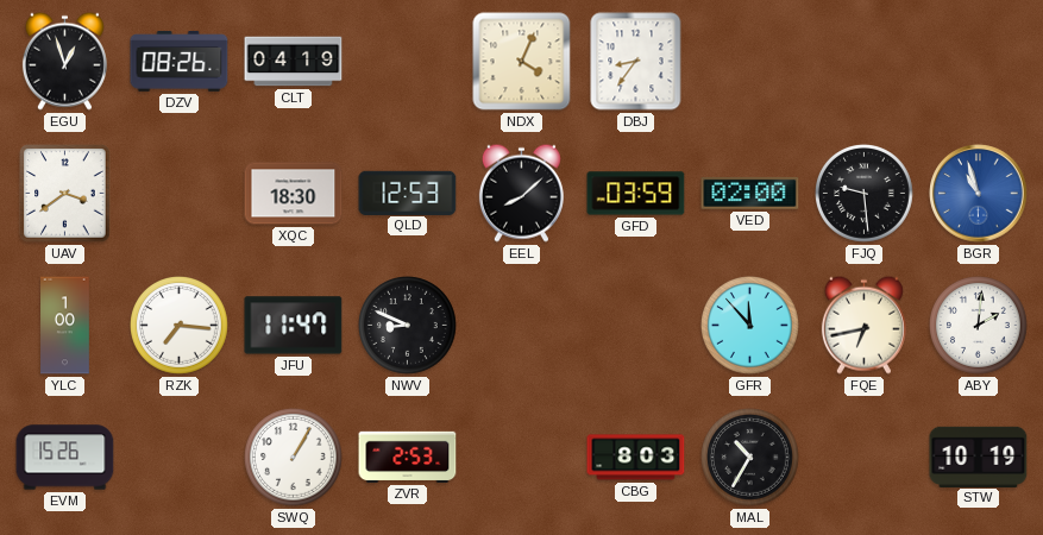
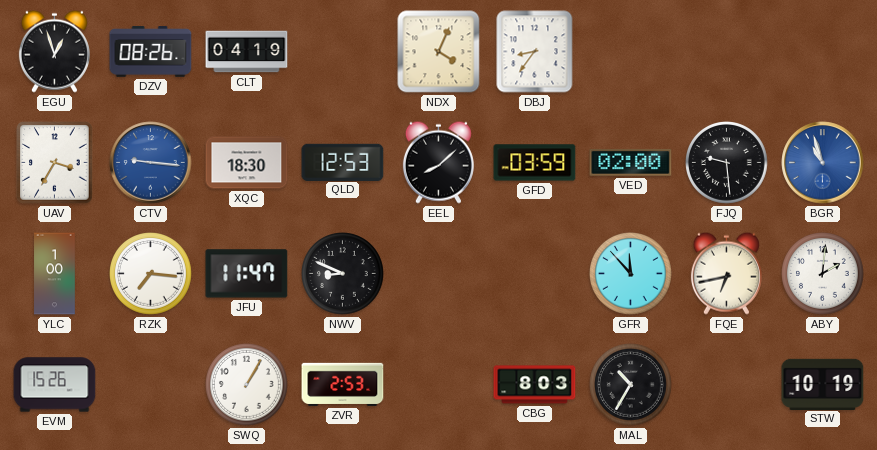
UAV: 3:39 -> 3:35 (55, 163)
CTV: none -> 9:16 (151, 163)
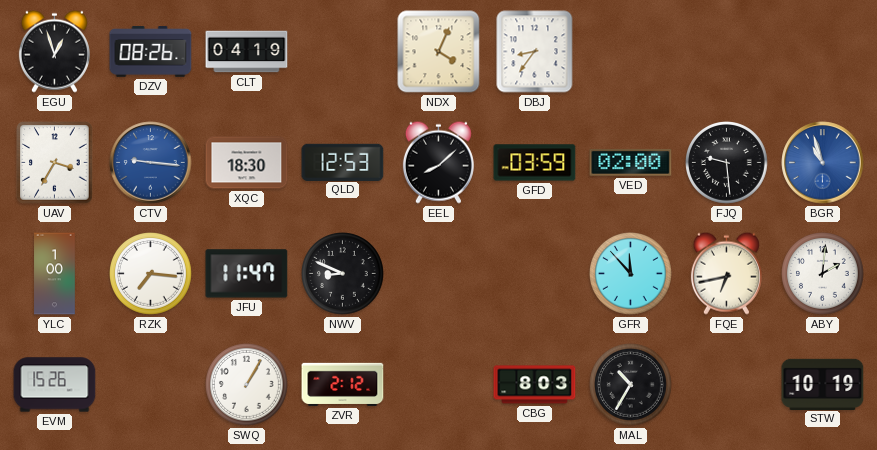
ZVR: 2:53 -> 2:12 (343, 384)
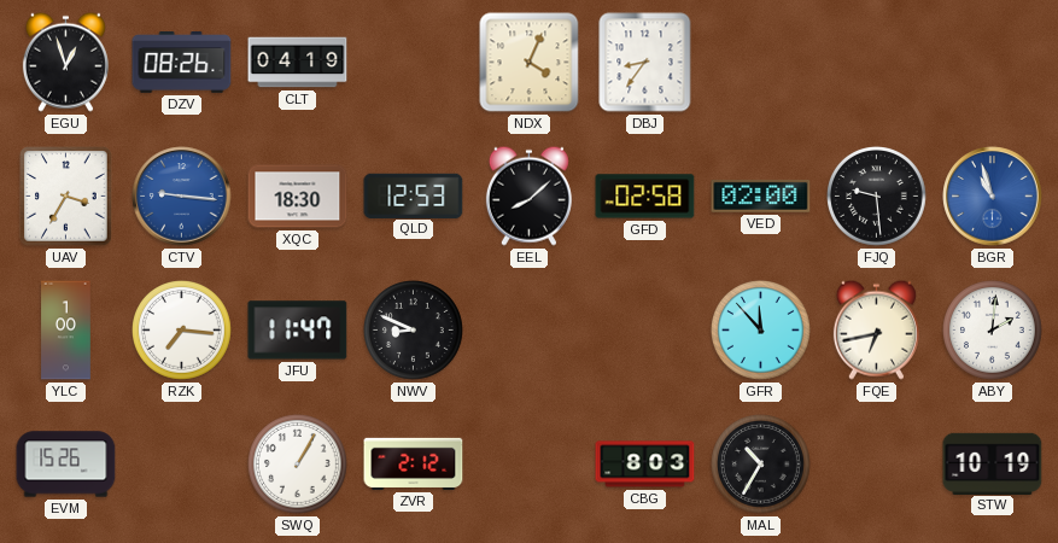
GFD: 03:59 -> 02:58 (645, 197)
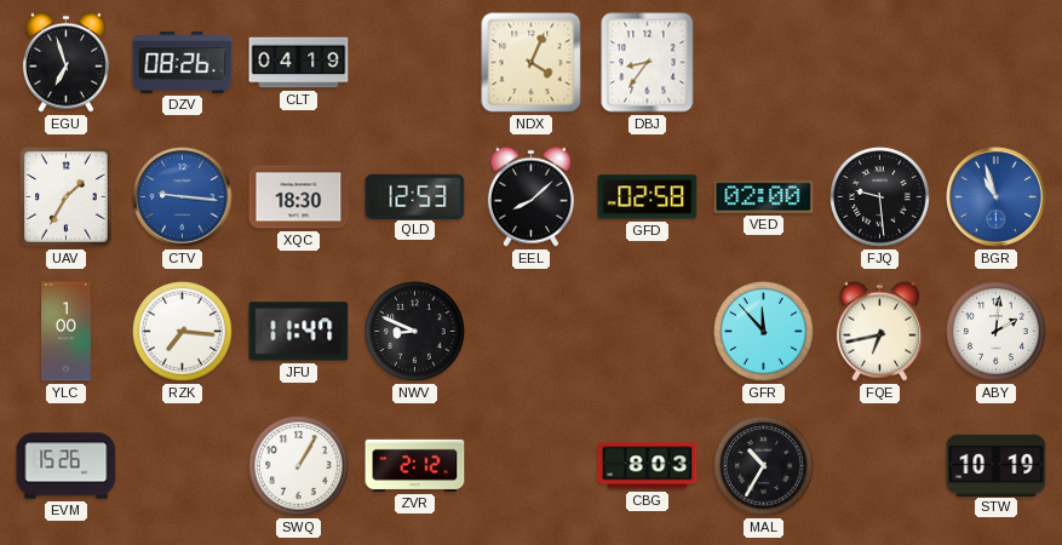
EGU: 12:57 -> 6:57 (65, 62)
UAV: 3:35 -> 1:35 (67, 197)
